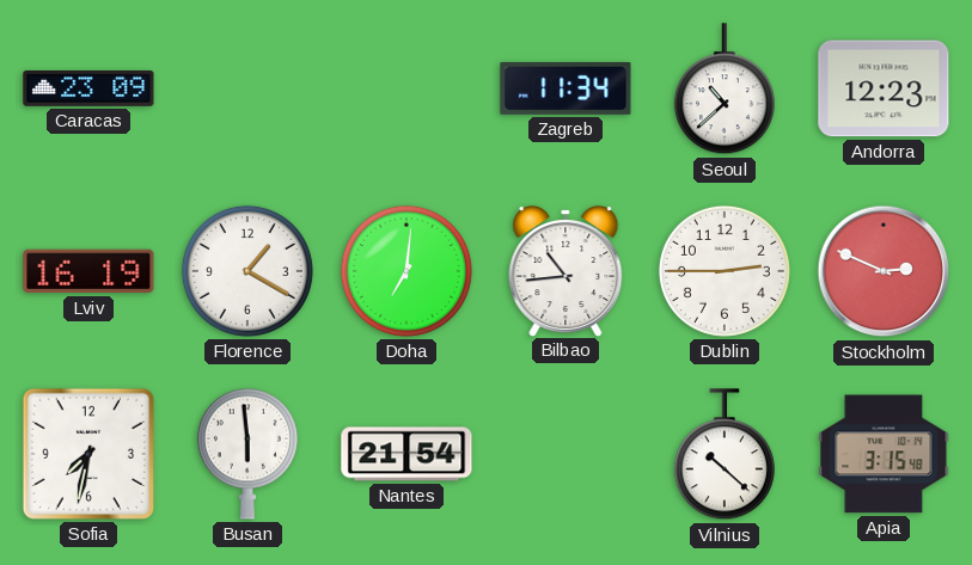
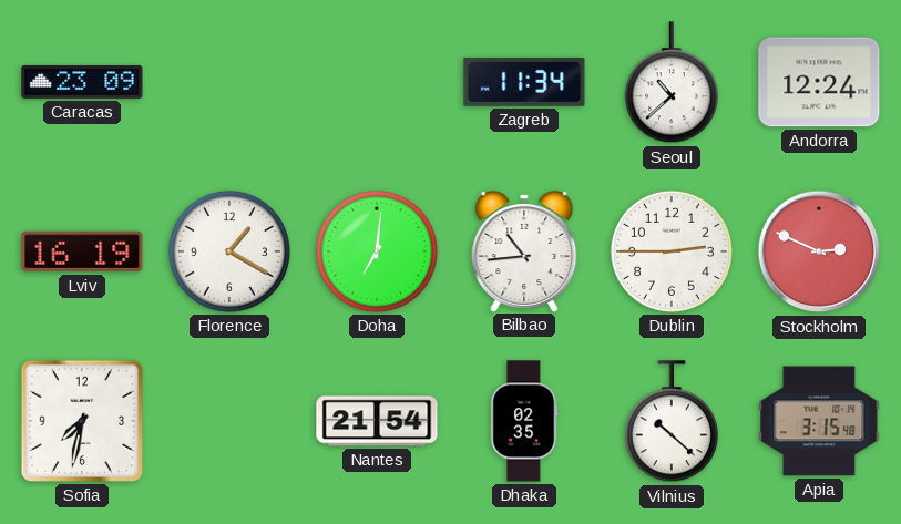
Andorra: 12:23 -> 12:24 (819, 82)
Busan: 5:59 -> none (247, 454)
Dhaka: none -> 02:35 (524, 421)
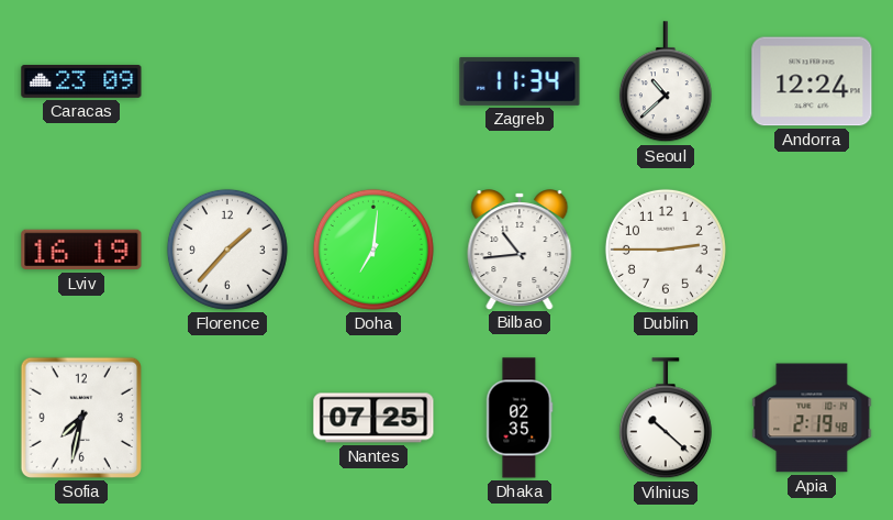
Florence: 1:20 -> 1:37 (227, 250)
Stockholm: 2:49 -> none (819, 251)
Nantes: 21:54 -> 07:25 (373, 418)
Apia: 3:15 -> 2:19 (812, 418)
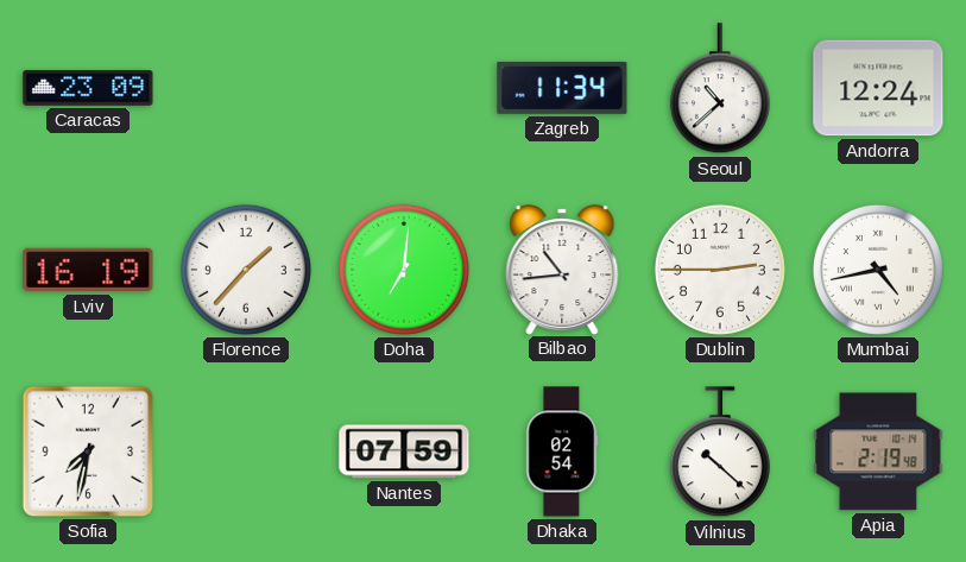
Mumbai: none -> 4:43 (878, 270)
Nantes: 07:25 -> 07:59 (404, 452)
Dhaka: 02:35 -> 02:54 (562, 452)
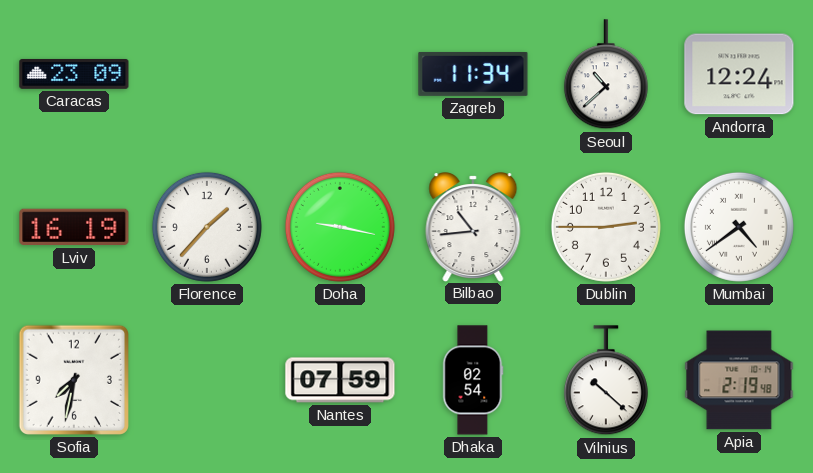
Doha: 7:01 -> 9:17 (340, 227)
Mumbai: 4:43 -> 4:39 (739, 227)
